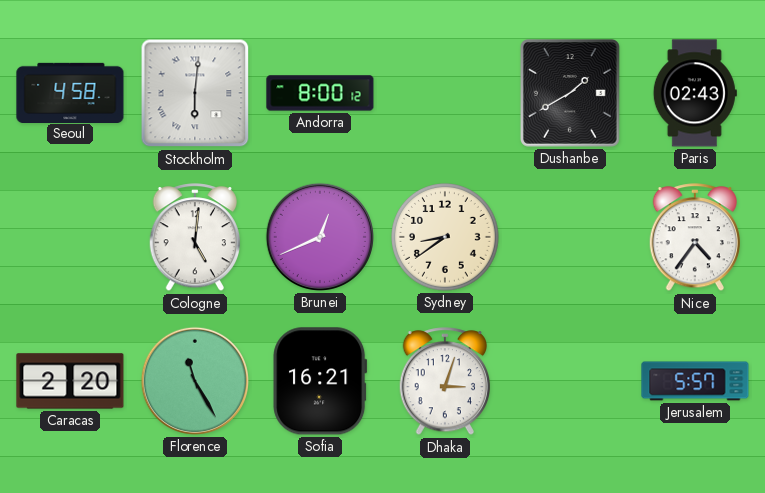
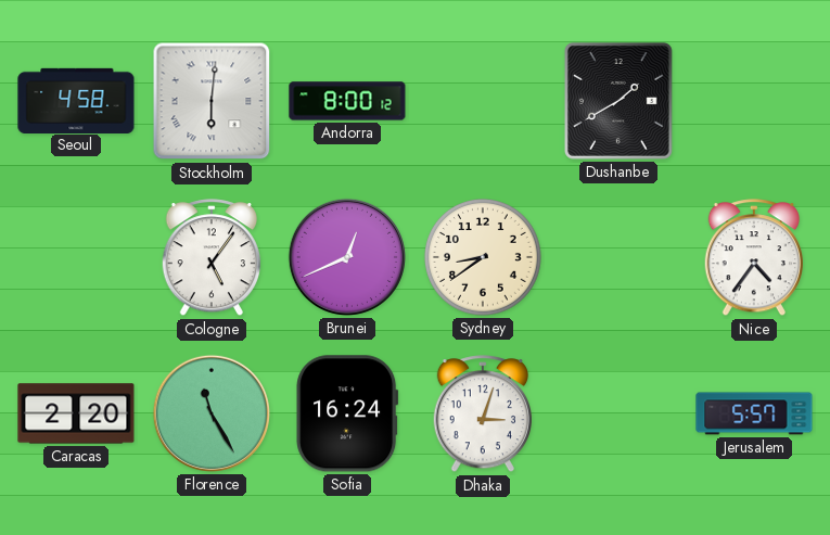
Paris: 02:43 -> none (695, 93)
Cologne: 5:01 -> 5:06 (210, 258)
Sofia: 16:21 -> 16:24 (347, 413)
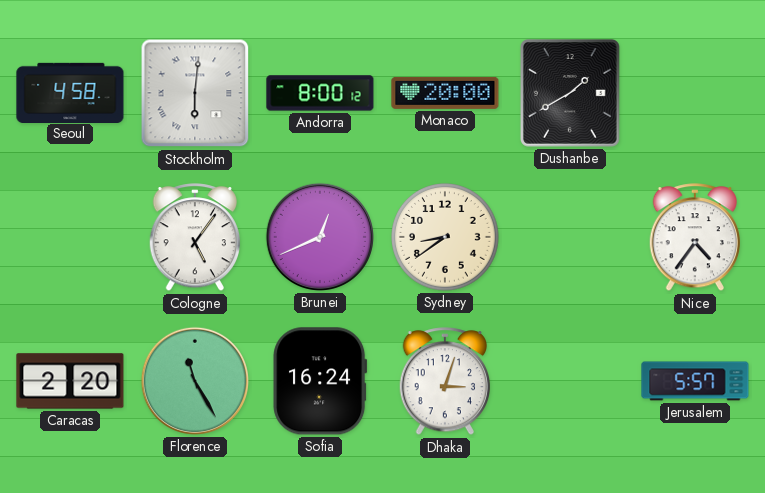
Monaco: none -> 20:00 (445, 93)
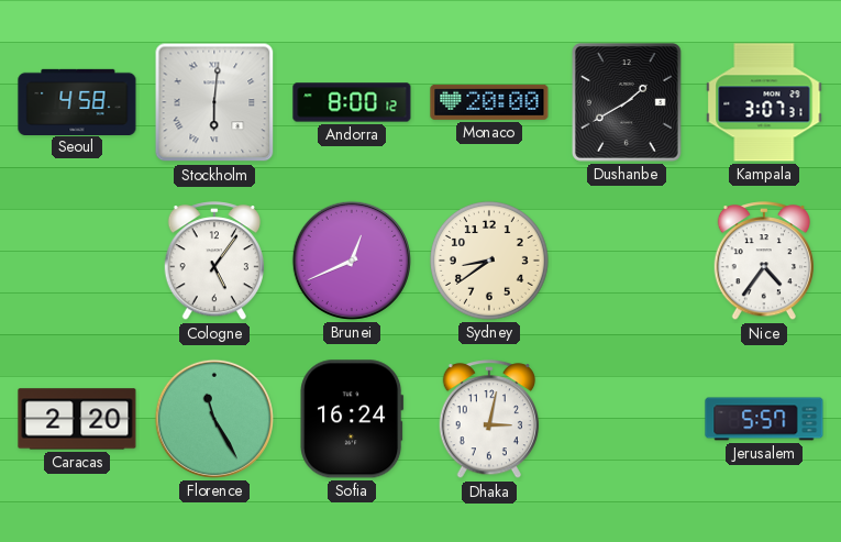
Kampala: none -> 3:07 (764, 102)
Dhaka: 3:03 -> 3:02 (488, 420)
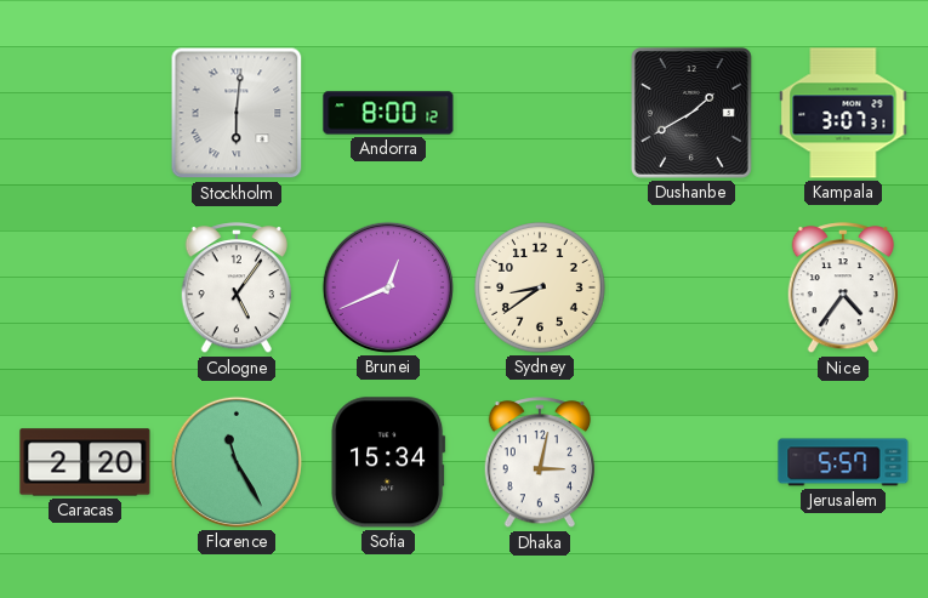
Seoul: 4:58 -> none (77, 101)
Monaco: 20:00 -> none (489, 102)
Sofia: 16:24 -> 15:34 (388, 462)
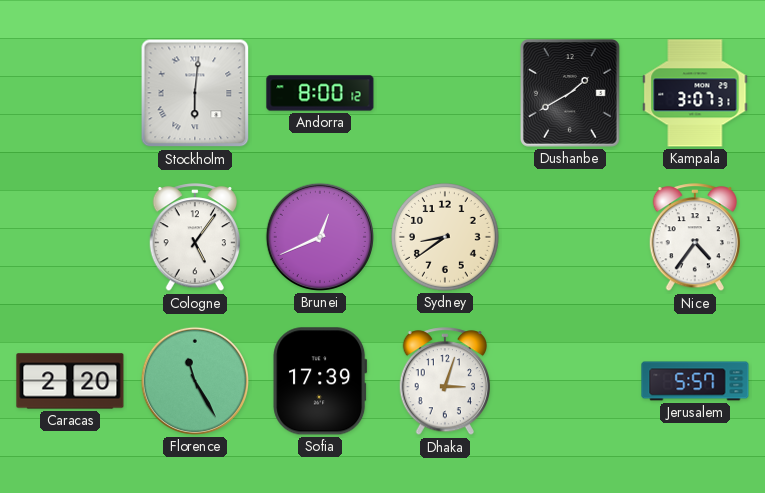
Sofia: 15:34 -> 17:39 (320, 381)
Dhaka: 3:02 -> 3:03 (444, 382)
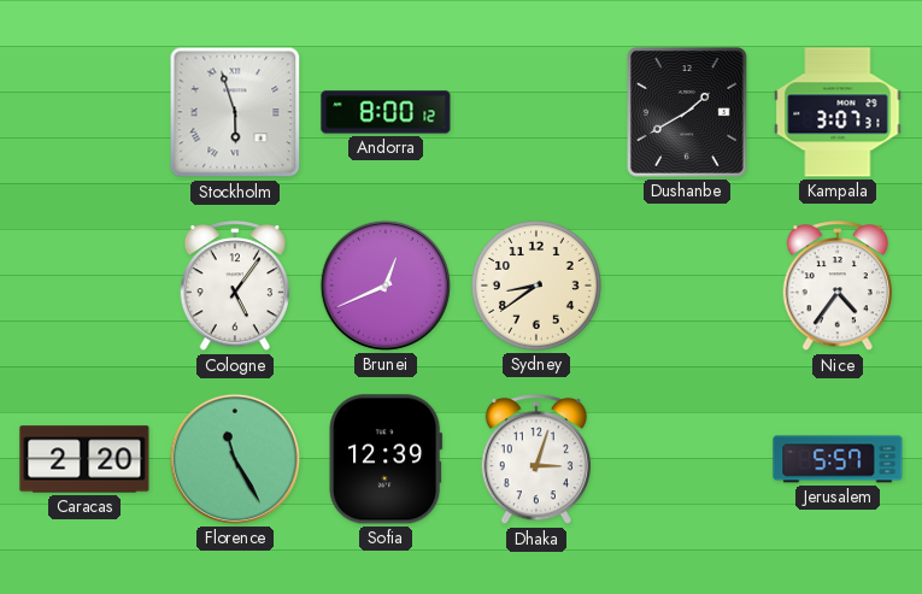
Stockholm: 6:01 -> 5:57 (235, 112)
Sofia: 17:39 -> 12:39 (386, 459)
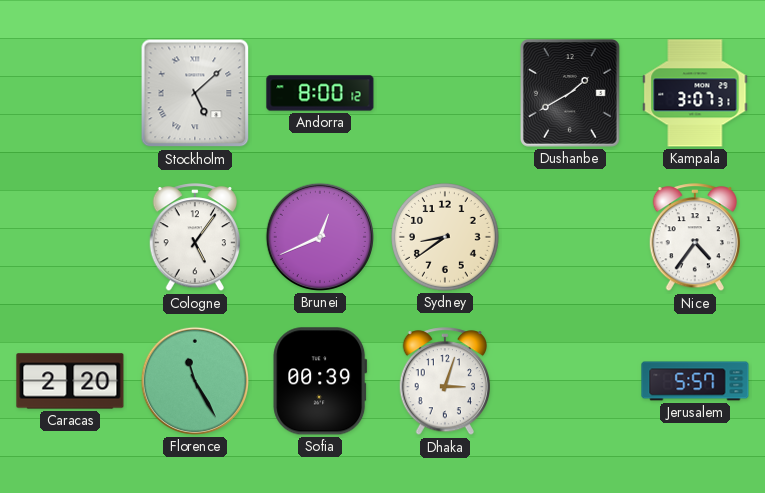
Stockholm: 5:57 -> 5:08 (195, 93)
Sofia: 12:39 -> 00:39 (320, 381)
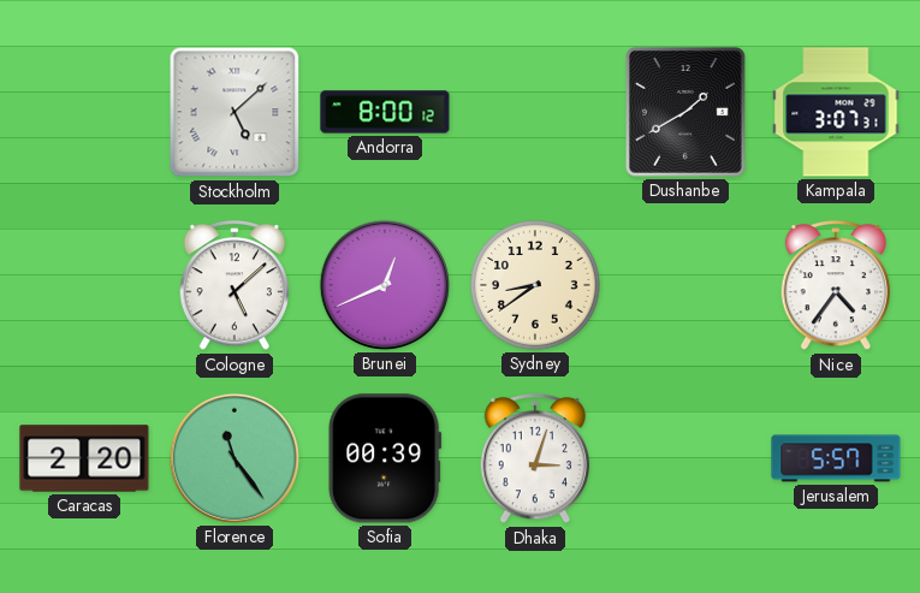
Cologne: 5:06 -> 5:08 (233, 286)
Florence: 11:25 -> 11:24 (235, 458)
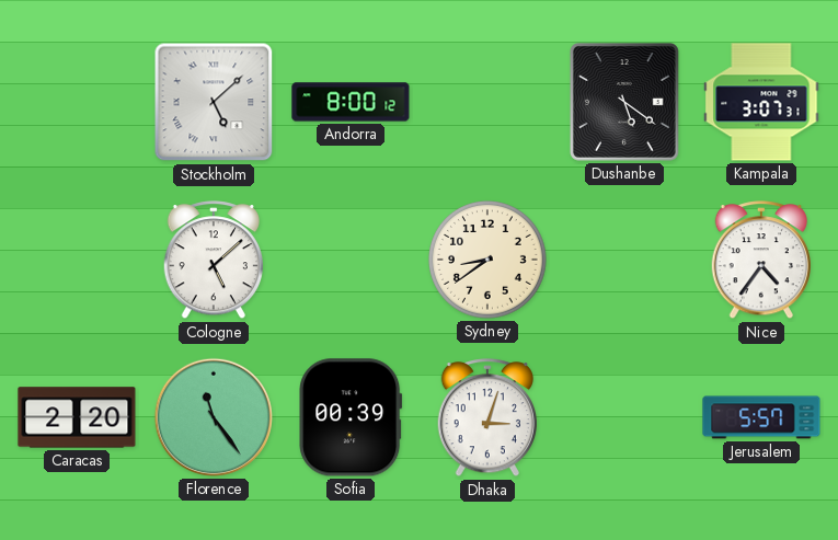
Dushanbe: 1:40 -> 5:21 (624, 102)
Brunei: 12:41 -> none (385, 285)
